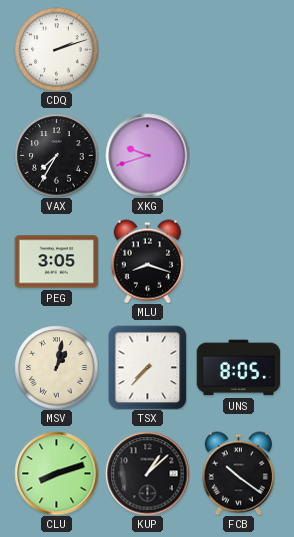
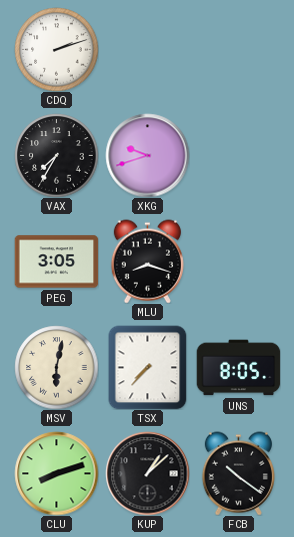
MSV: 1:02 -> 6:02 (56, 367)
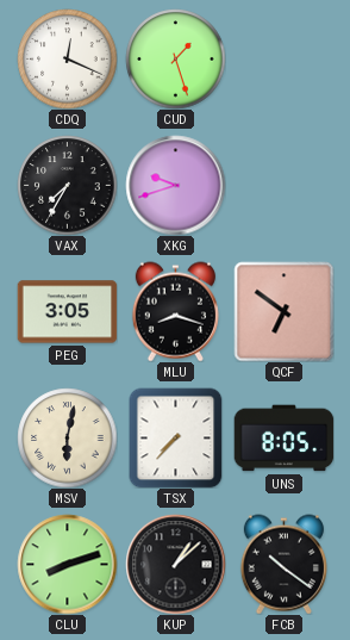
CDQ: 2:12 -> 12:19 (67, 58)
CUD: none -> 1:27 (175, 58)
QCF: none -> 6:51 (283, 311)
